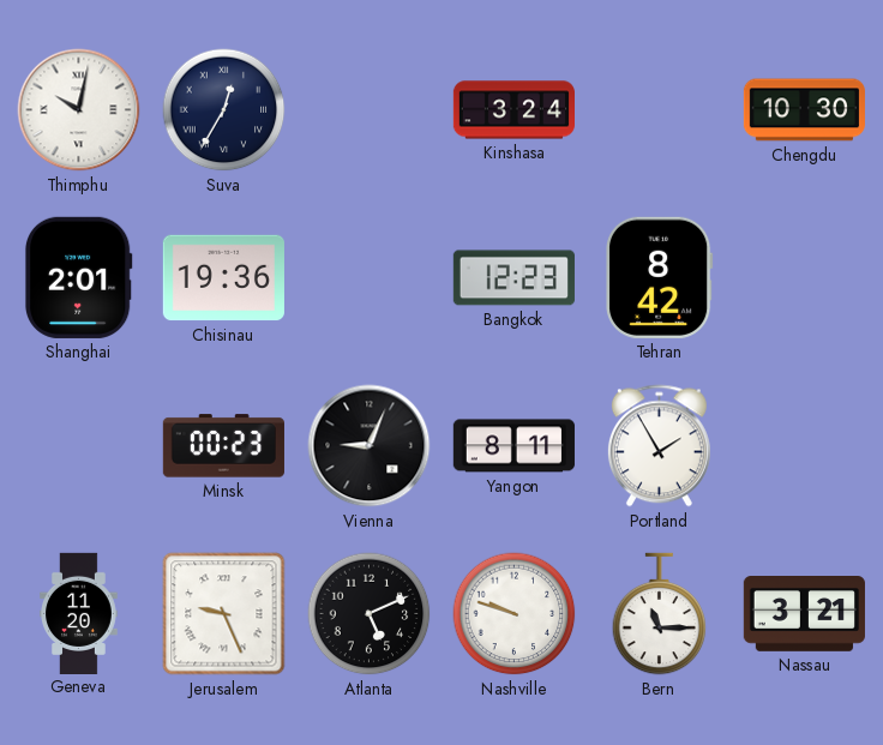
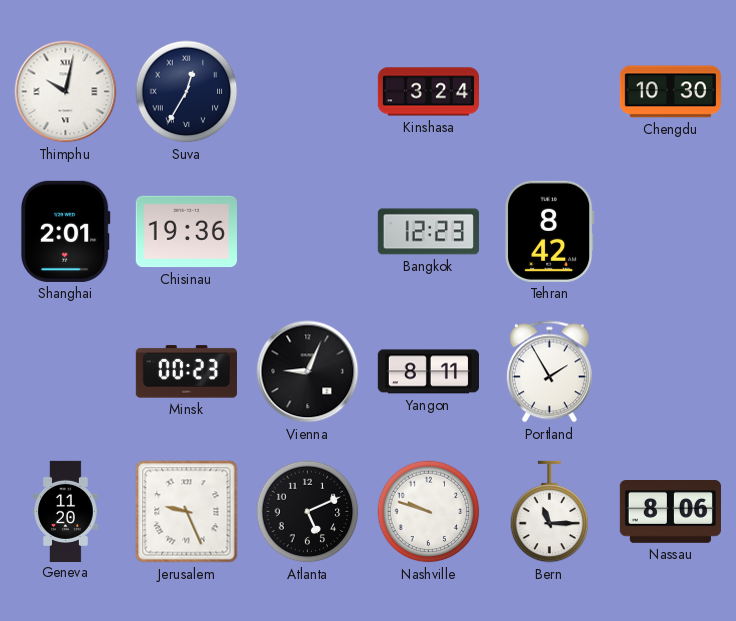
Nassau: 3:21 -> 8:06 (670, 512)
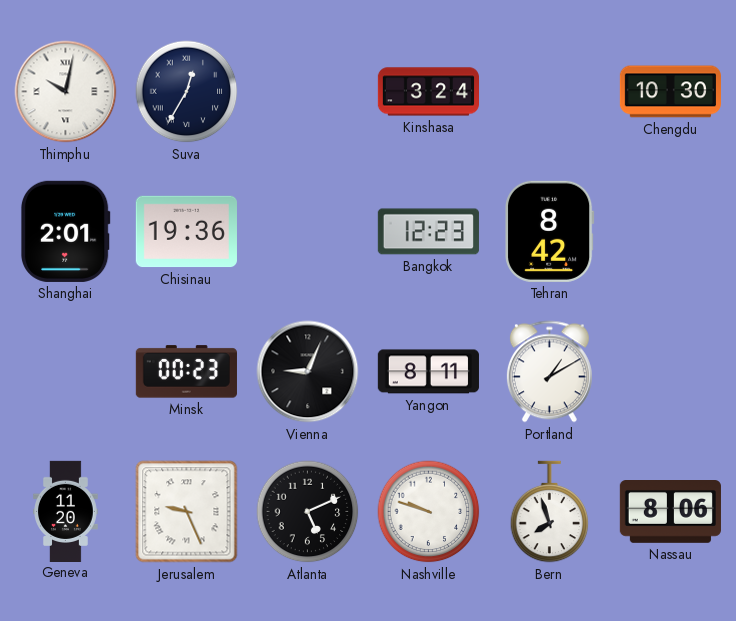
Portland: 1:55 -> 1:10 (549, 372)
Bern: 11:15 -> 7:57 (550, 512)
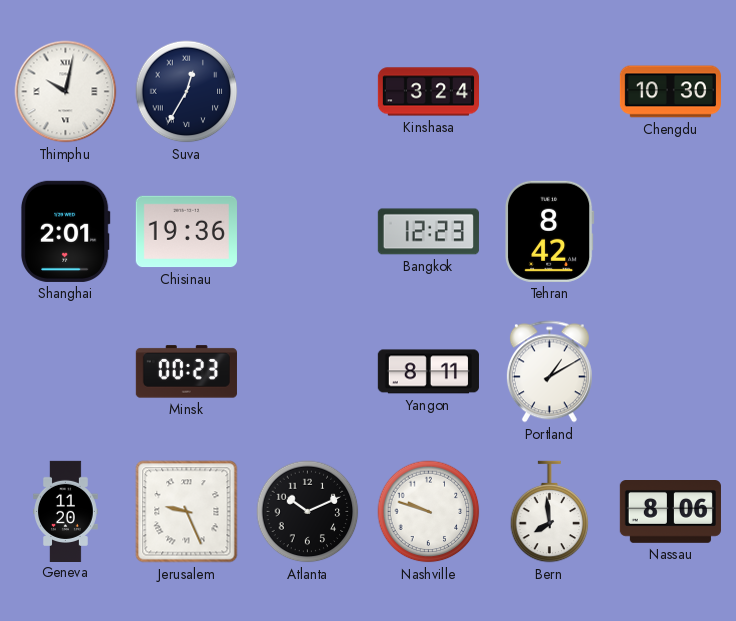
Vienna: 9:04 -> none (308, 372)
Atlanta: 5:11 -> 10:11 (308, 512)
Bern: 7:57 -> 7:59 (550, 512)
